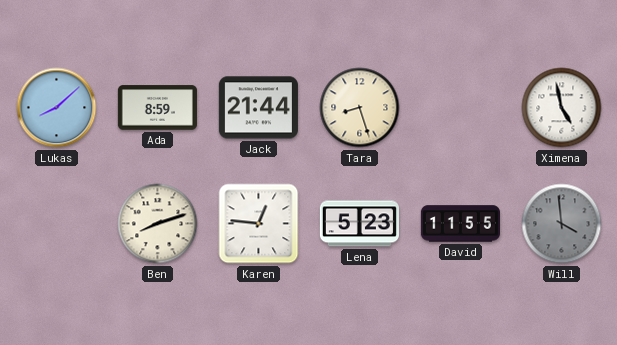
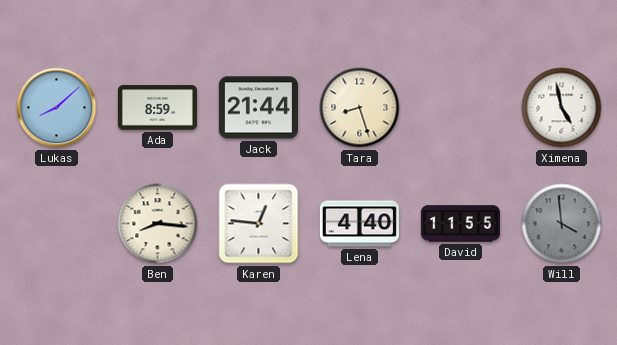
Ben: 8:12 -> 8:16 (158, 224)
Lena: 5:23 -> 4:40 (359, 224)
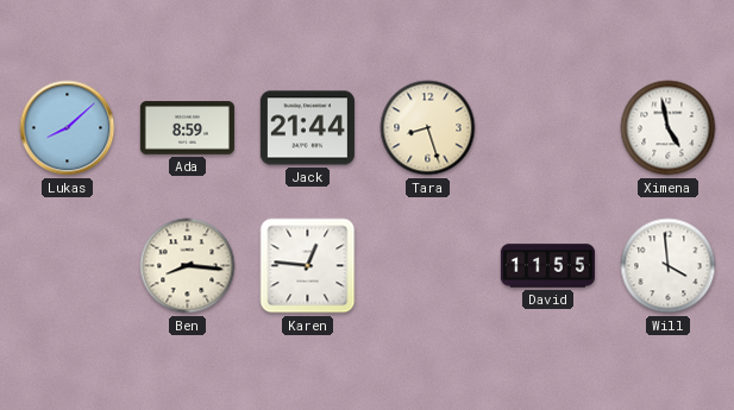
Lena: 4:40 -> none (359, 224)
Will dial: grey -> white (669, 266)
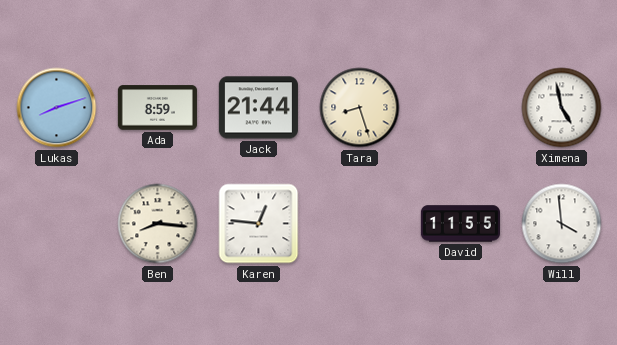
Lukas: 8:08 -> 8:12 (57, 108)
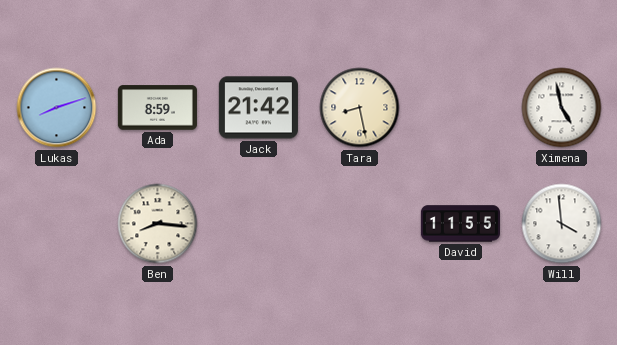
Jack: 21:44 -> 21:42 (258, 108)
Tara: 8:27 -> 8:28 (360, 108)
Karen: 12:46 -> none (259, 224)
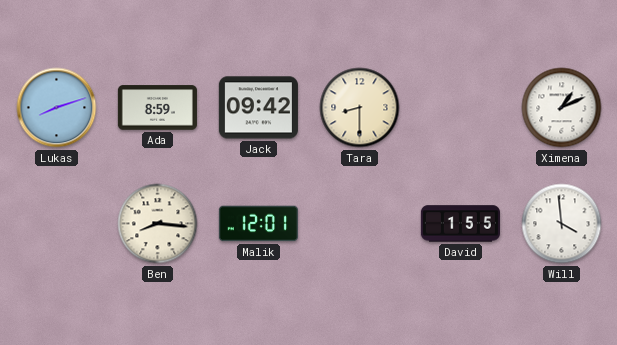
Jack: 21:42 -> 09:42 (258, 108)
Tara: 8:28 -> 8:30 (360, 108)
Ximena: 4:58 -> 1:11 (562, 108)
Malik: none -> 12:01 (258, 224)
David: 11:55 -> 1:55 (460, 224)
